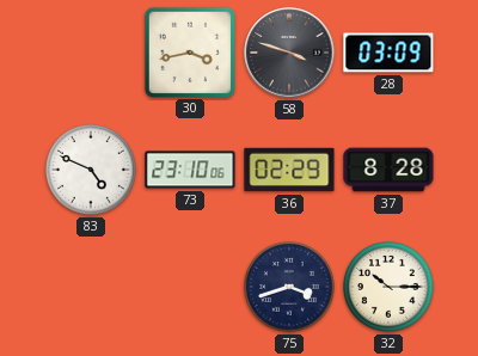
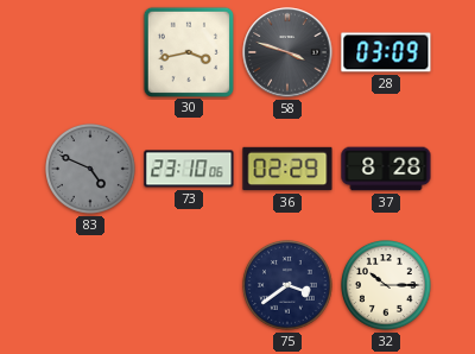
83 dial: white -> grey (91, 170)
75: 3:42 -> 3:39 (289, 286)
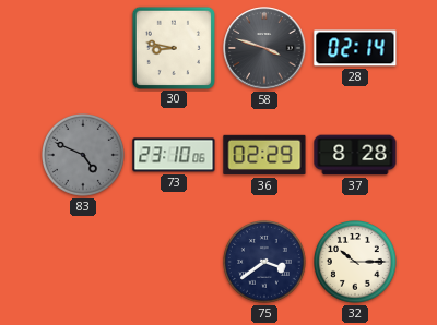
30: 3:43 -> 8:47 (173, 47)
28: 03:09 -> 02:14 (355, 48)
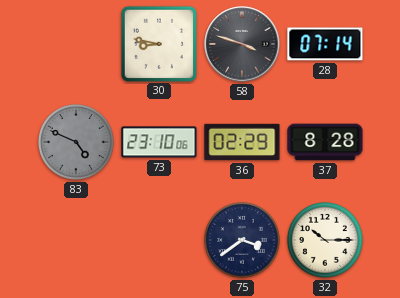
28: 02:14 -> 07:14 (325, 44)
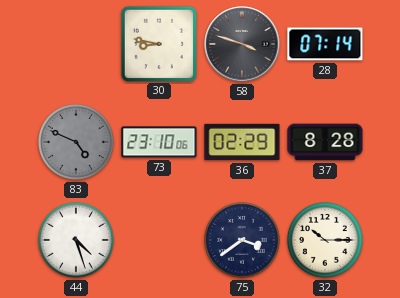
44: none -> 4:27 (77, 241)
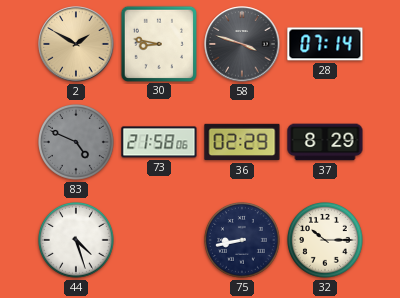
2: none -> 1:50 (76, 44)
73: 23:10 -> 21:58 (159, 142)
37: 8:28 -> 8:29 (325, 142)
75: 3:39 -> 8:43 (243, 241)
